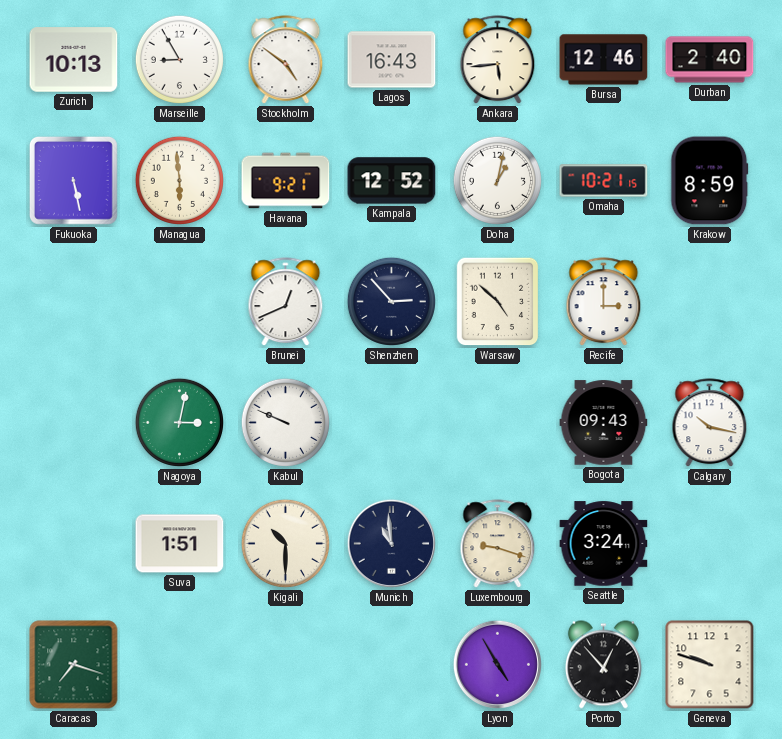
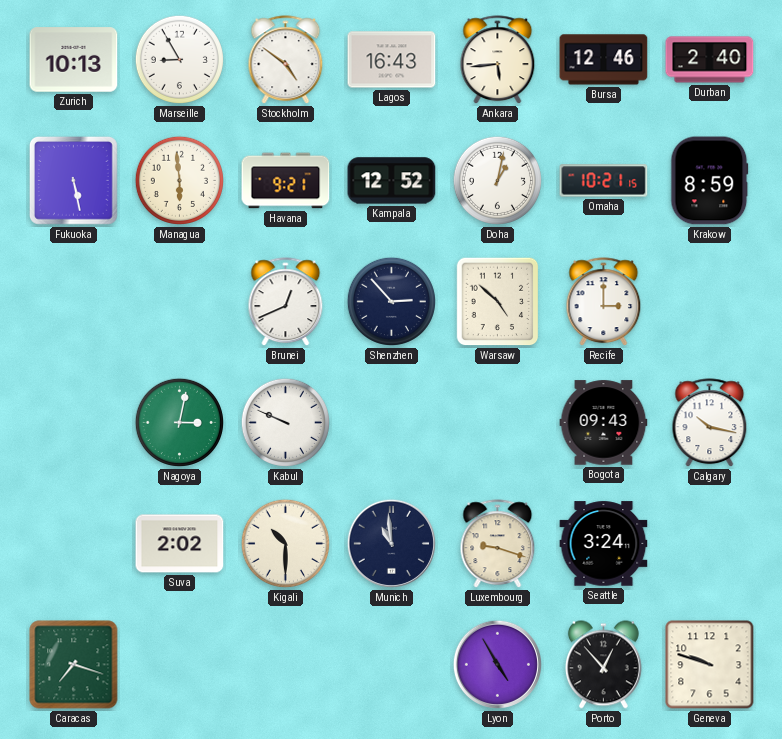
Suva: 1:51 -> 2:02 (180, 544)
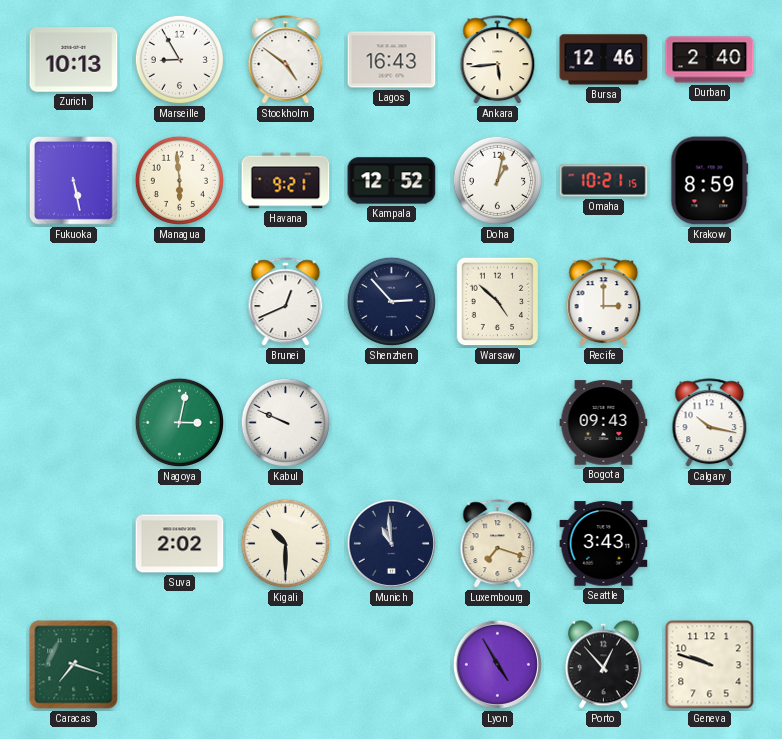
Luxembourg: 9:18 -> 7:18 (498, 544)
Seattle: 3:24 -> 3:43 (604, 544)
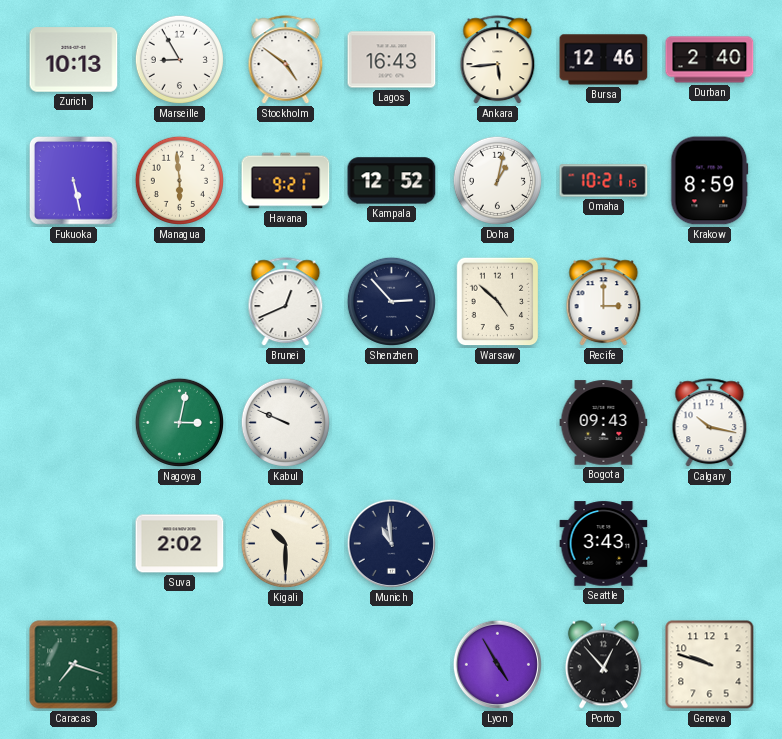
Luxembourg: 7:18 -> none (498, 544)
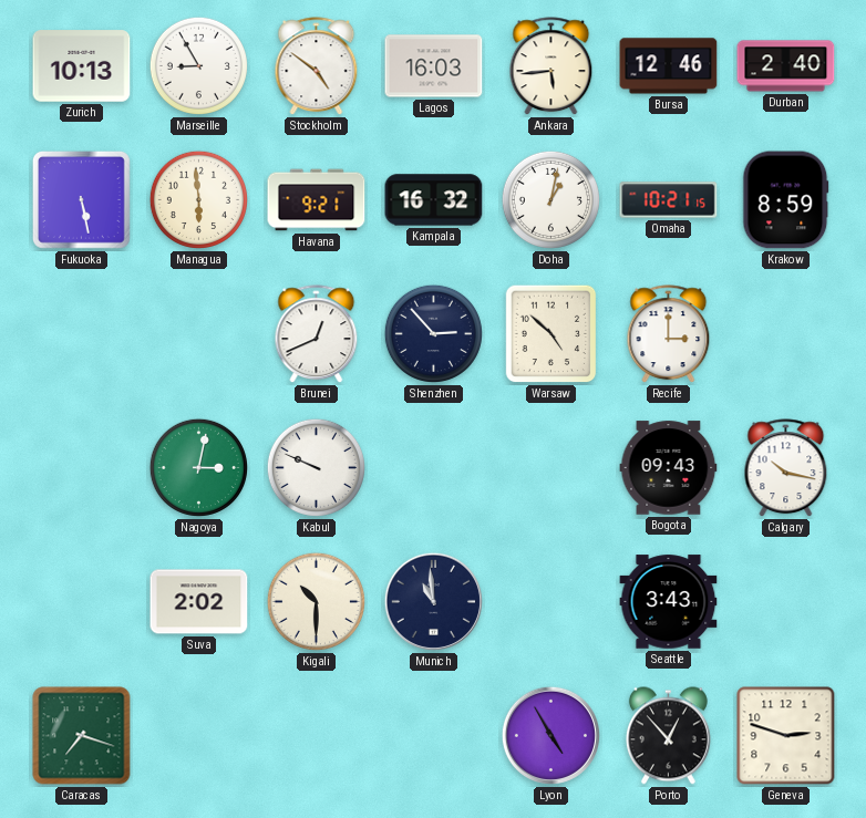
Lagos: 16:43 -> 16:03 (434, 66)
Kampala: 12:52 -> 16:32 (434, 200)
Geneva: 9:48 -> 2:48 (786, 736)
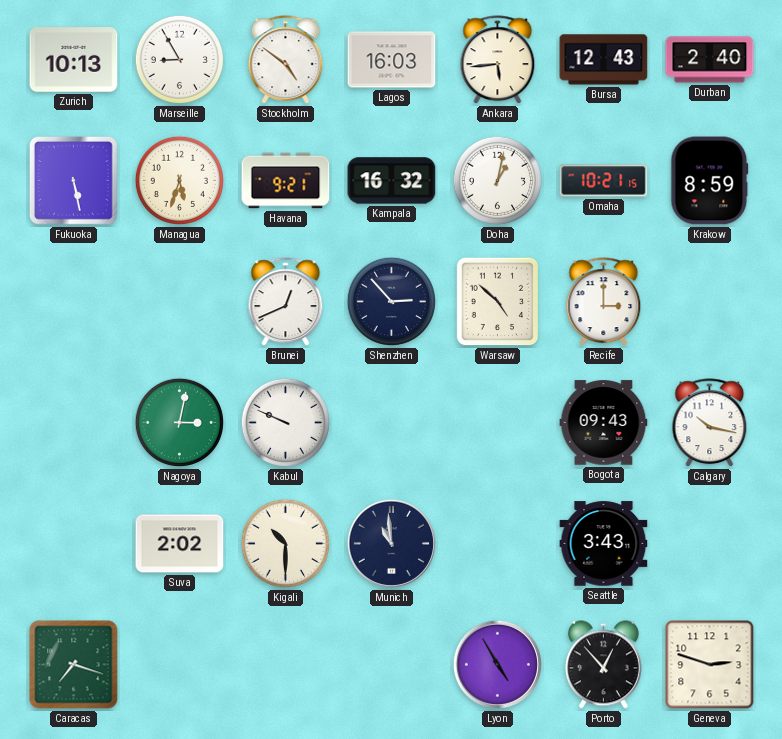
Bursa: 12:46 -> 12:43 (604, 60)
Managua: 5:59 -> 5:33 (179, 180)
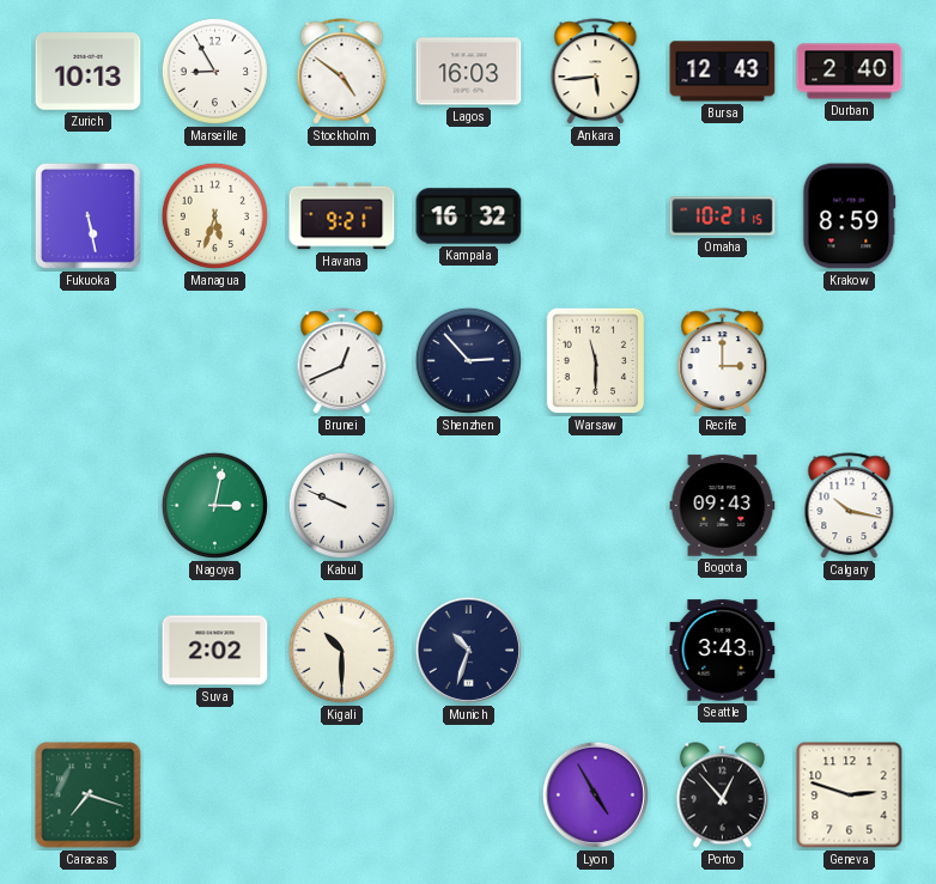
Doha: 1:02 -> none (497, 180)
Warsaw: 4:52 -> 11:30 (596, 361)
Munich: 10:59 -> 10:33 (468, 650)
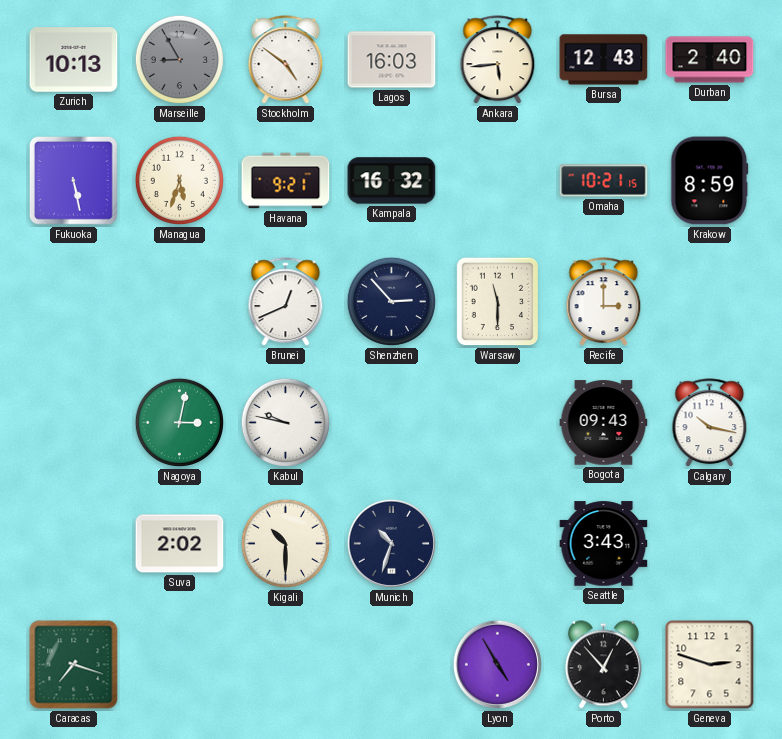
Marseille dial: white -> grey (179, 59)
Kabul: 9:49 -> 9:47 (285, 422)
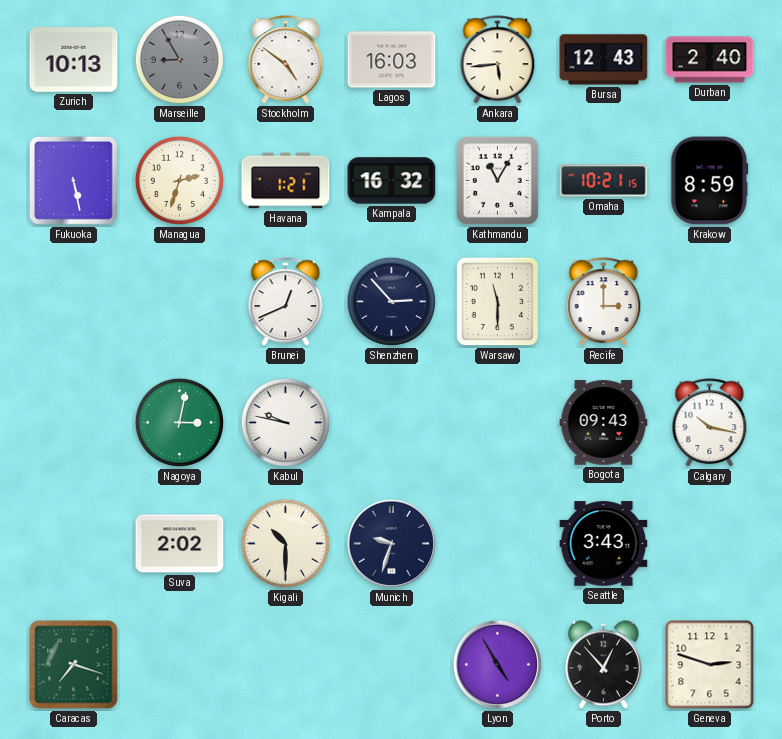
Managua: 5:33 -> 2:33 (179, 180)
Havana: 9:21 -> 1:21 (286, 181)
Kathmandu: none -> 11:05 (497, 180)
Munich: 10:33 -> 9:33 (391, 543)
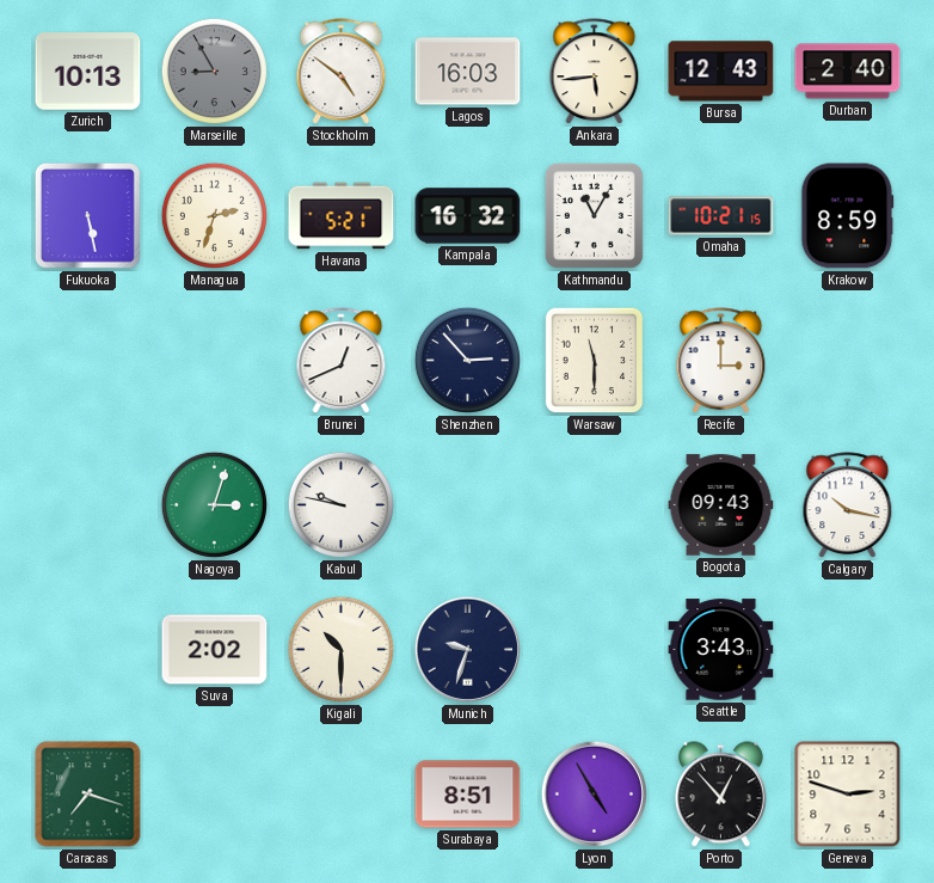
Havana: 1:21 -> 5:21 (342, 216)
Nagoya: 3:02 -> 3:03 (214, 504)
Surabaya: none -> 8:51 (468, 795)
